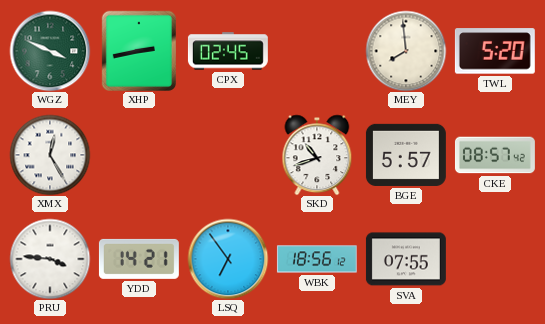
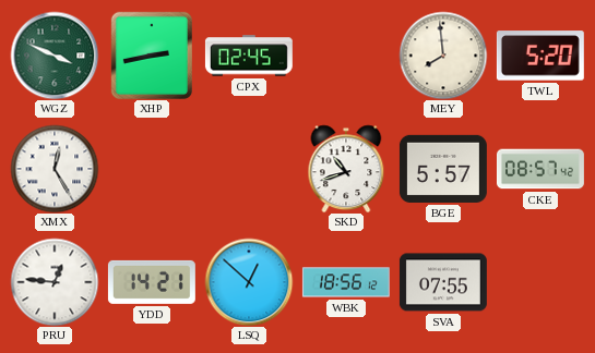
PRU: 3:46 -> 12:46 (55, 282)
LSQ: 6:54 -> 12:52 (249, 282)
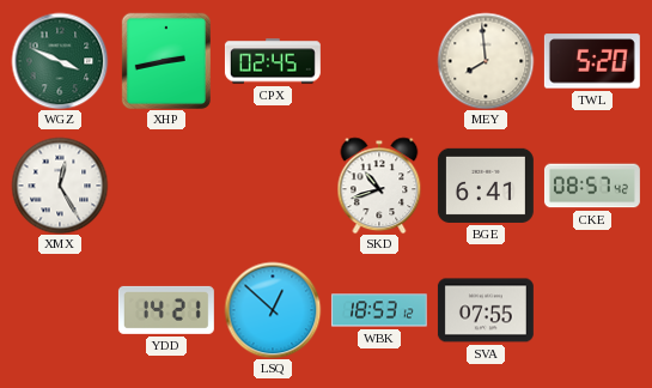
BGE: 5:57 -> 6:41 (486, 186)
PRU: 12:46 -> none (55, 282)
WBK: 18:56 -> 18:53 (379, 310)
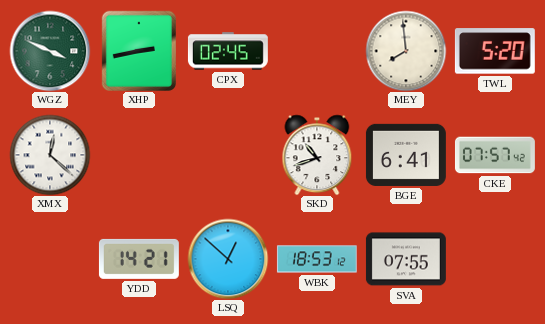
XMX: 12:25 -> 12:22 (50, 155)
CKE: 08:57 -> 07:57 (495, 155)
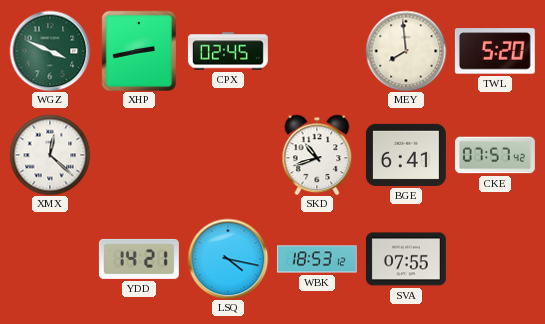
LSQ: 12:52 -> 4:17 (228, 259)
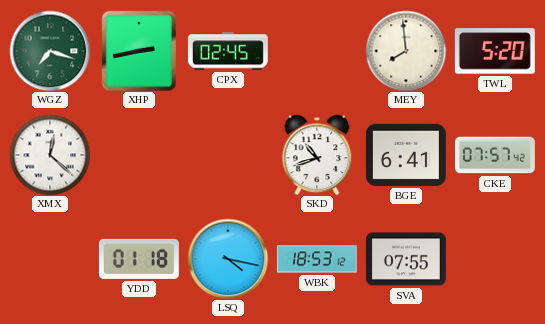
WGZ: 3:49 -> 7:18 (50, 51)
YDD: 14:21 -> 01:18 (139, 259)
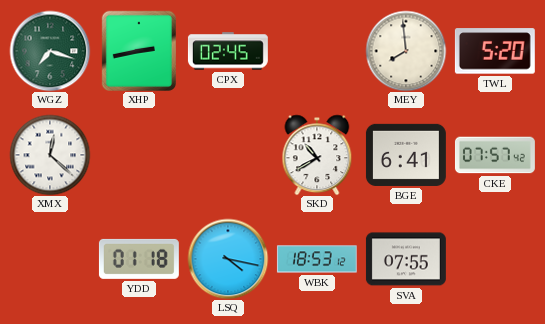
SKD: 10:42 -> 10:40 (317, 155)
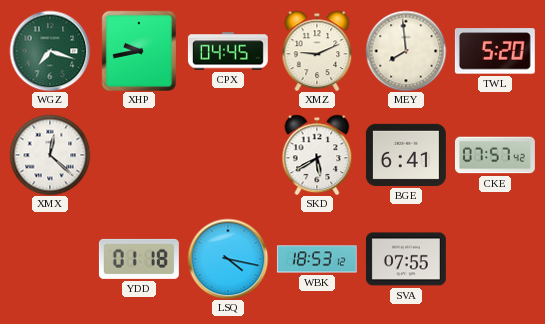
XHP: 2:43 -> 9:43 (138, 50)
CPX: 02:45 -> 04:45 (228, 51)
XMZ: none -> 9:11 (317, 51)
SKD: 10:40 -> 5:40 (317, 155)
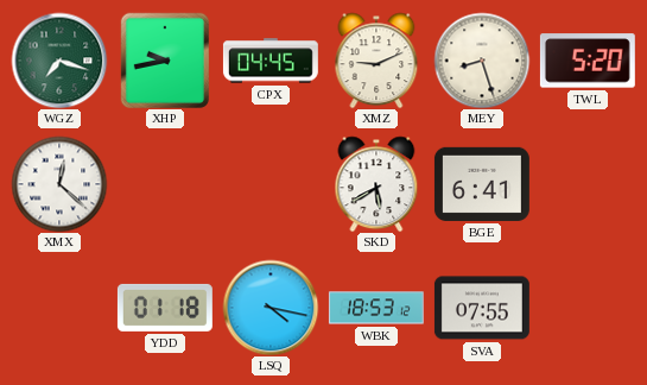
MEY: 7:59 -> 8:27 (482, 61)
CKE: 07:57 -> none (495, 155)
